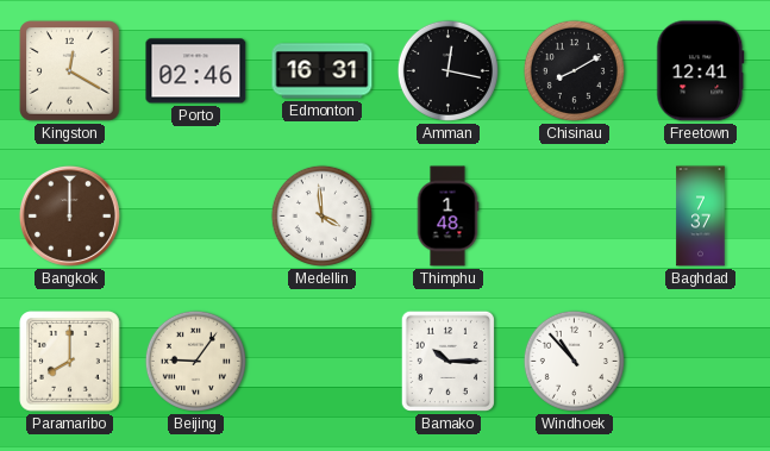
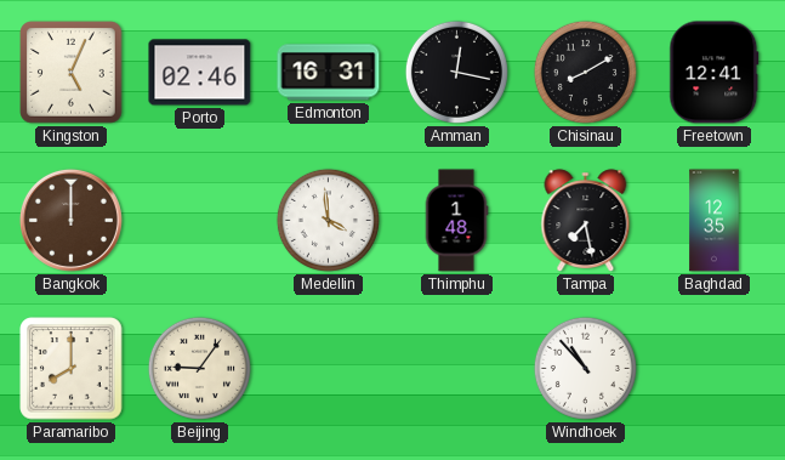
Kingston: 12:20 -> 5:04 (72, 73)
Tampa: none -> 7:28 (586, 221)
Baghdad: 7:37 -> 12:35 (715, 221)
Bamako: 10:15 -> none (447, 361)
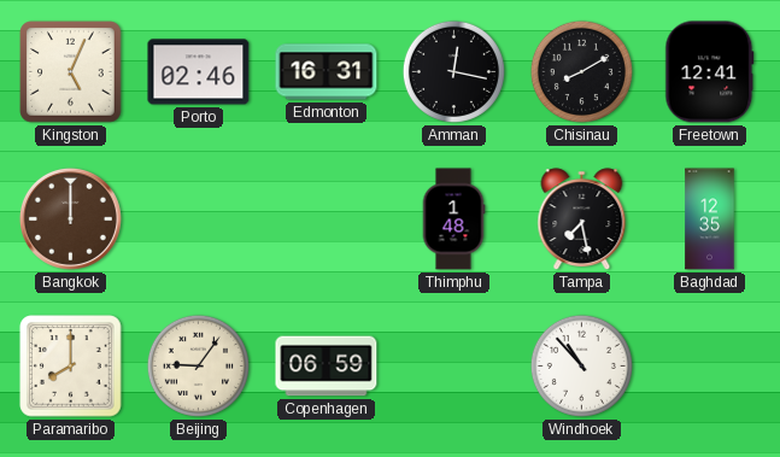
Medellin: 3:59 -> none (328, 220)
Copenhagen: none -> 06:59 (327, 367)
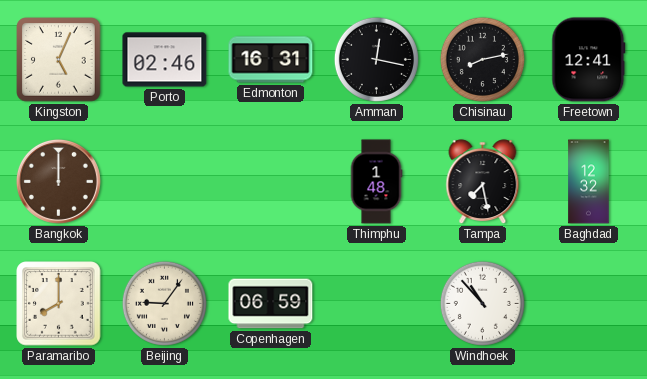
Chisinau: 8:10 -> 8:13 (482, 59)
Baghdad: 12:35 -> 12:32 (589, 182)
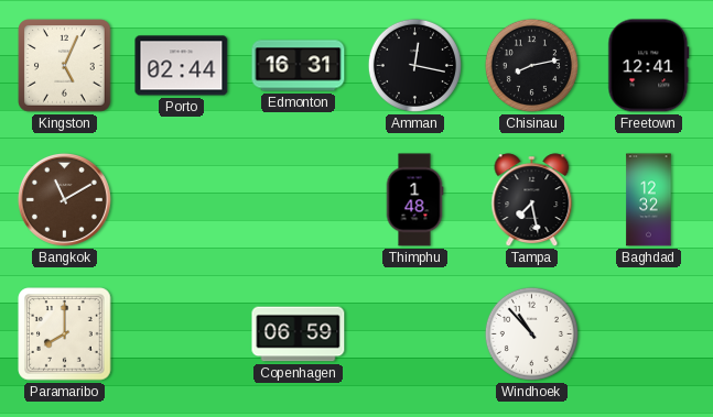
Porto: 02:46 -> 02:44 (182, 66)
Bangkok: 12:00 -> 11:10 (64, 199)
Beijing: 9:06 -> none (164, 303)
